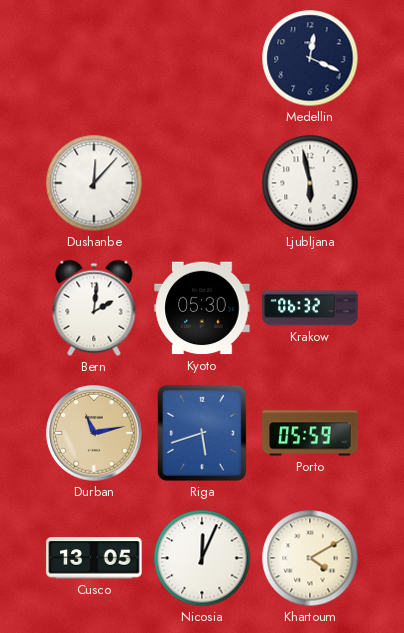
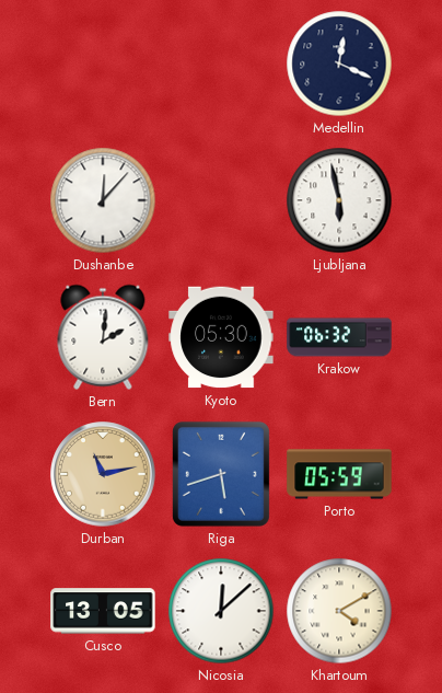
Nicosia: 12:04 -> 12:08 (221, 611)
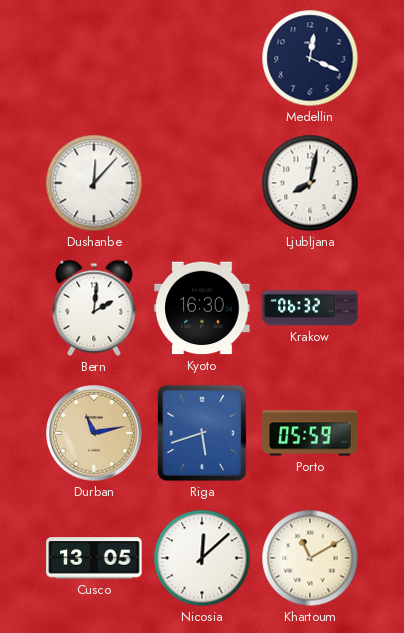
Ljubljana: 5:58 -> 8:02 (310, 183)
Kyoto: 05:30 -> 16:30 (202, 308)
Khartoum: 4:10 -> 11:10 (310, 558)
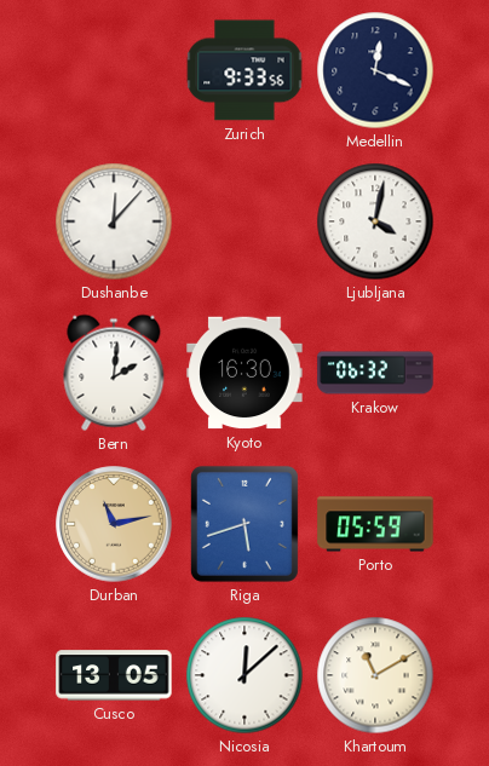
Zurich: none -> 9:33 (244, 70)
Ljubljana: 8:02 -> 4:02 (375, 221)
